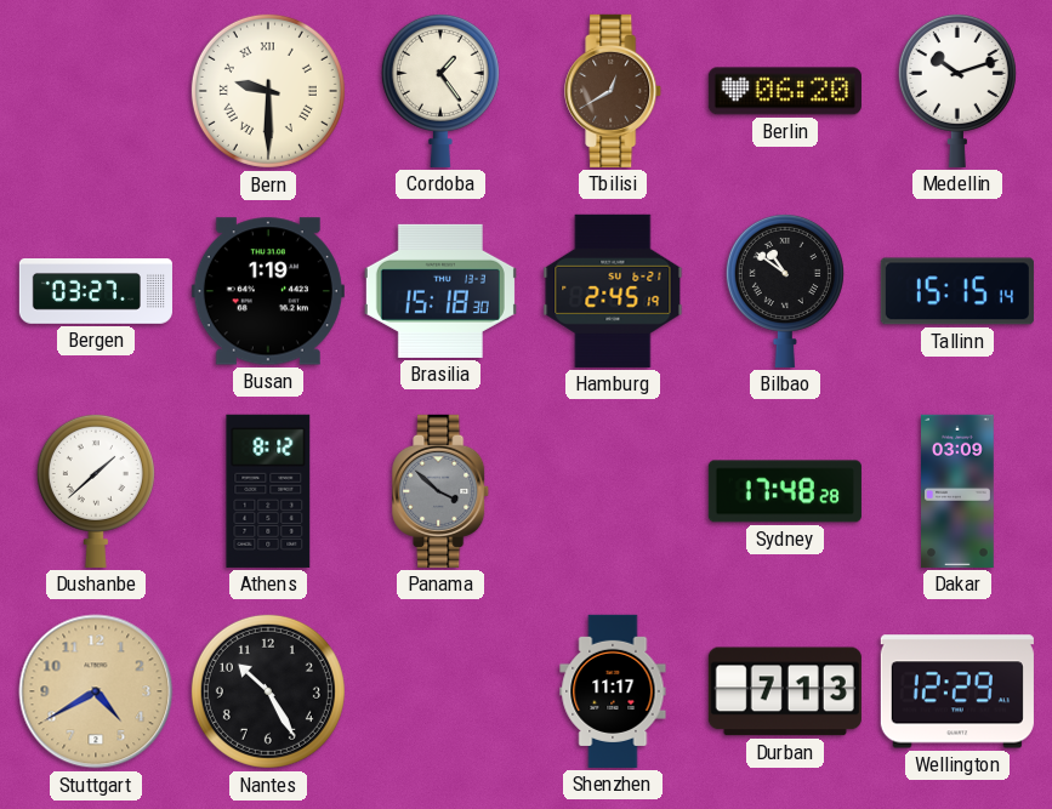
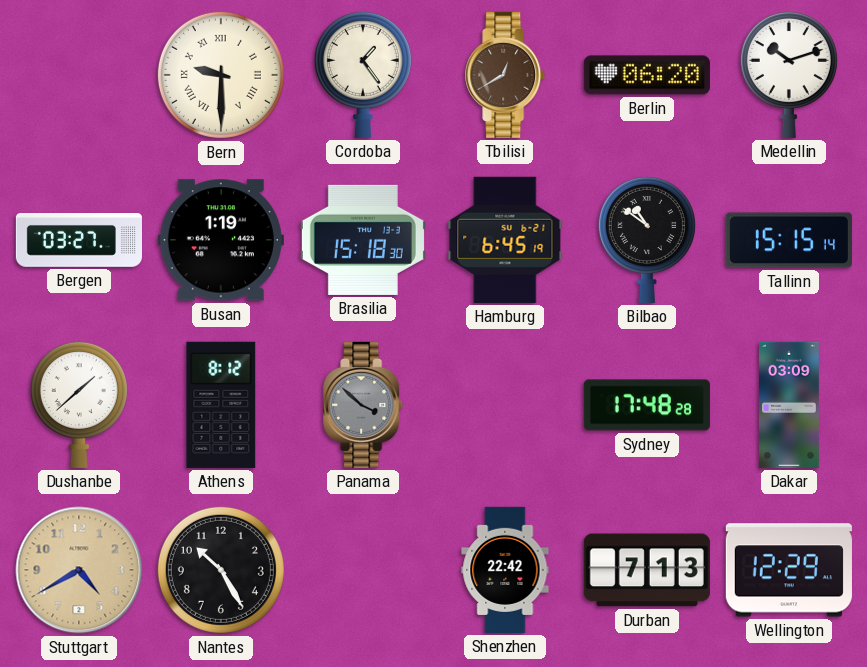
Hamburg: 2:45 -> 6:45 (505, 240)
Shenzhen: 11:17 -> 22:42 (505, 570)
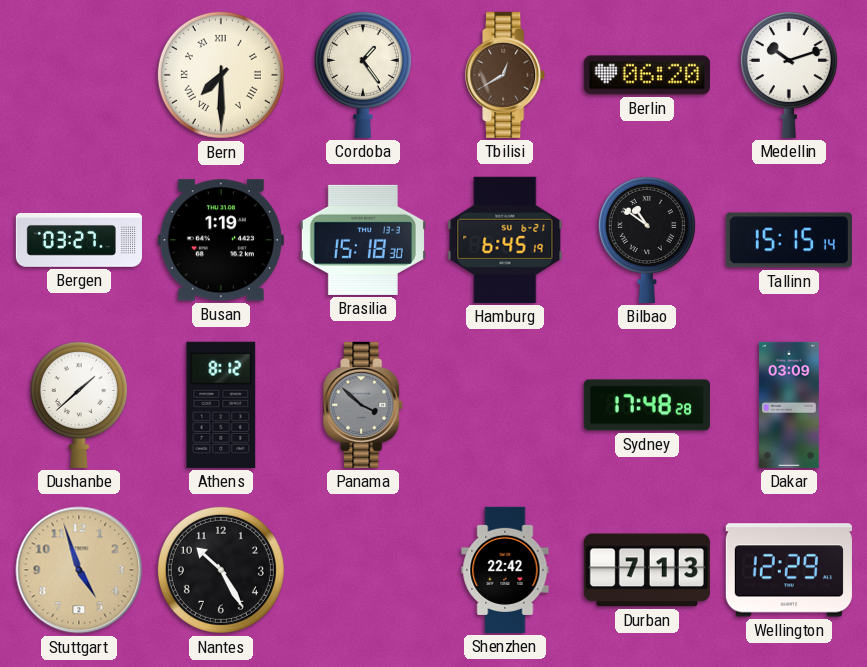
Bern: 9:30 -> 7:30 (221, 75)
Stuttgart: 4:40 -> 4:57 (79, 570)
